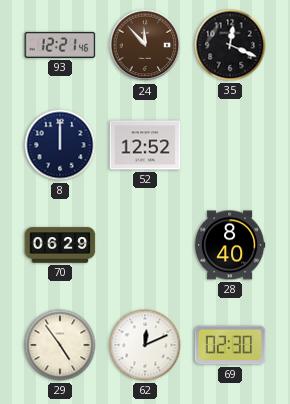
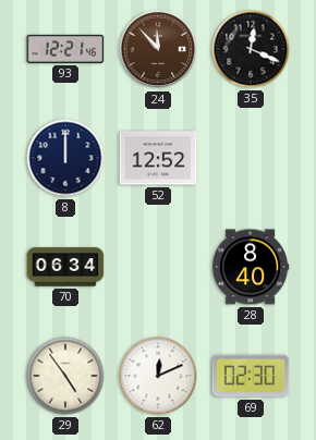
70: 06:29 -> 06:34 (65, 267)
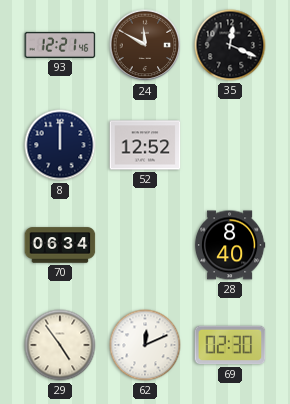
24: 11:53 -> 11:50 (145, 45)
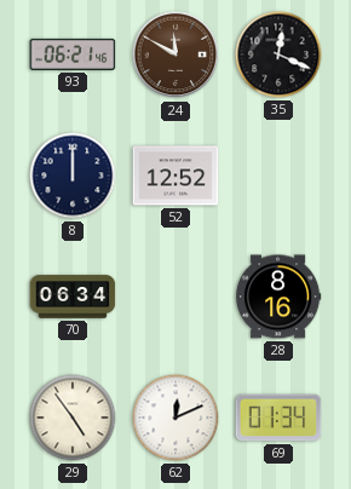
93: 12:21 -> 06:21 (73, 54)
28: 8:40 -> 8:16 (278, 297)
69: 02:30 -> 01:34 (278, 418)
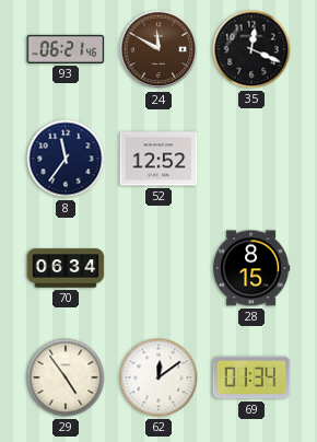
8: 12:00 -> 11:36 (66, 159)
28: 8:16 -> 8:15 (251, 268)
62: 12:11 -> 12:09 (158, 377)
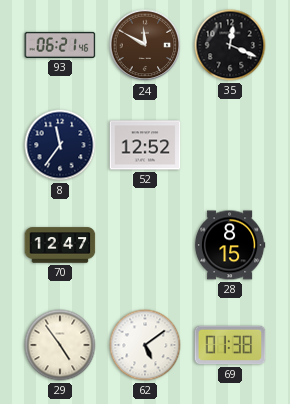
70: 06:34 -> 12:47 (60, 245)
62: 12:09 -> 5:09 (145, 345)
69: 01:34 -> 01:38 (230, 345)
